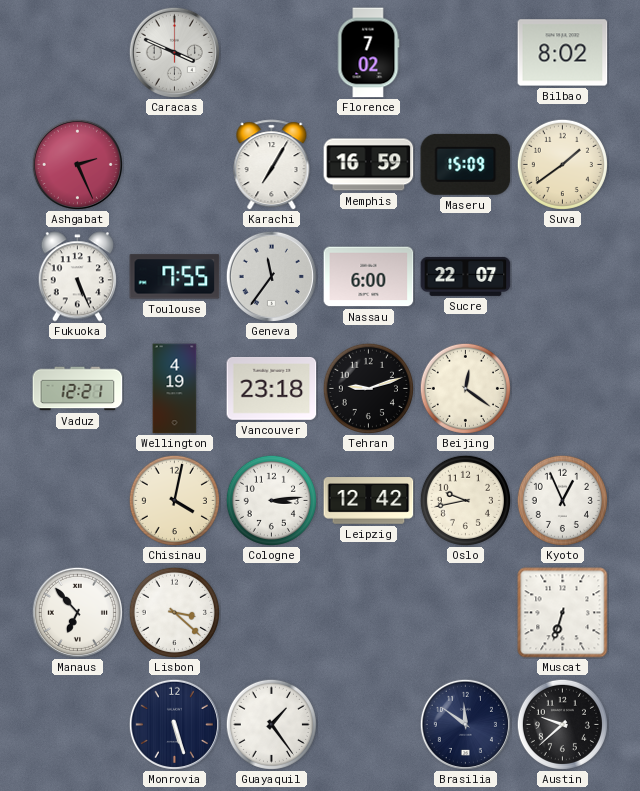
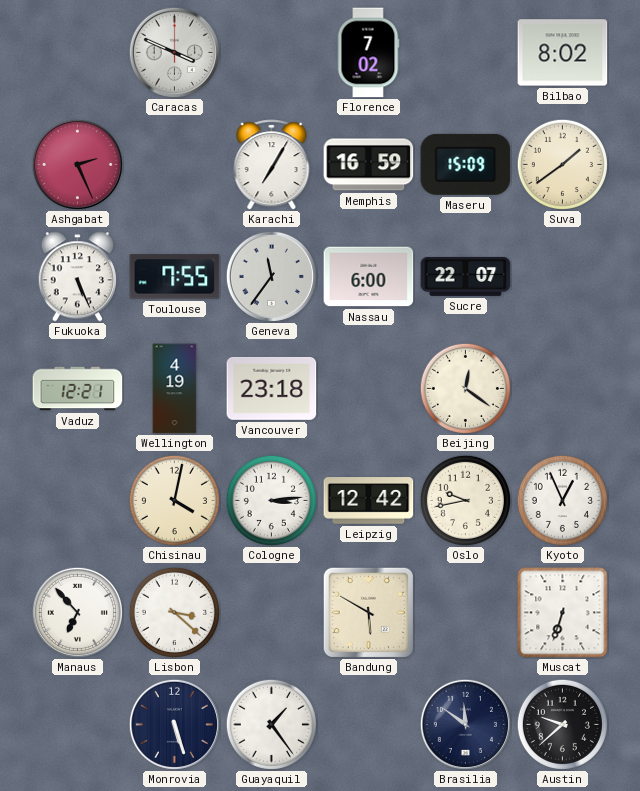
Tehran: 9:12 -> none (368, 388)
Bandung: none -> 5:50 (368, 612)
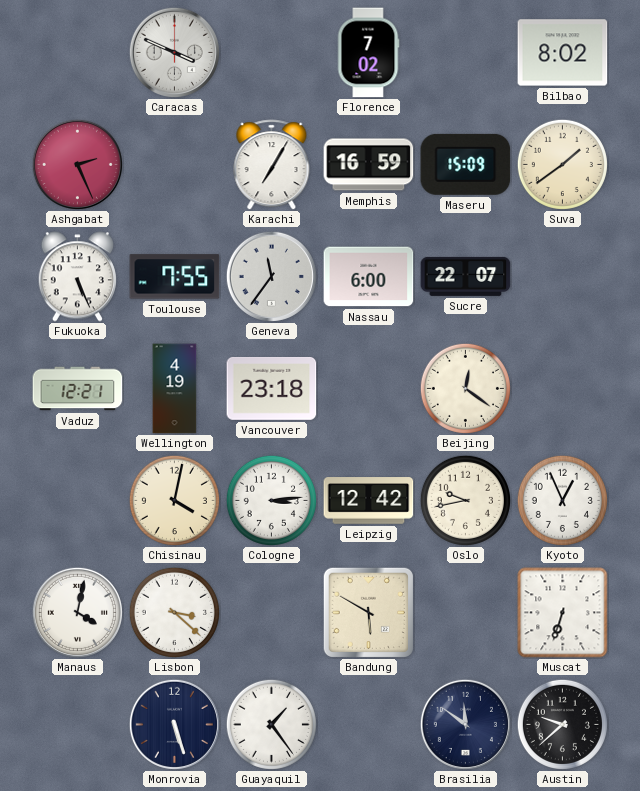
Manaus: 6:53 -> 4:02 (77, 612)
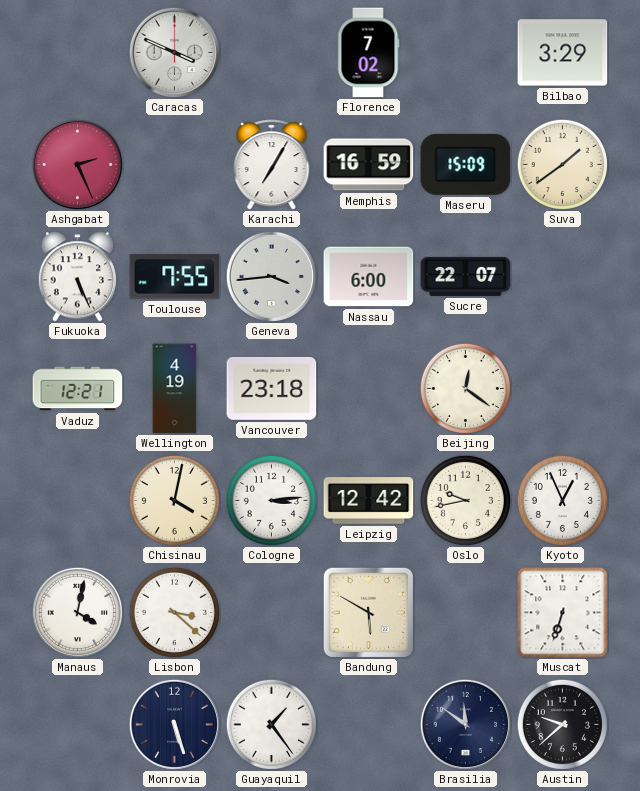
Bilbao: 8:02 -> 3:29 (563, 53)
Geneva: 11:36 -> 3:44 (271, 276)
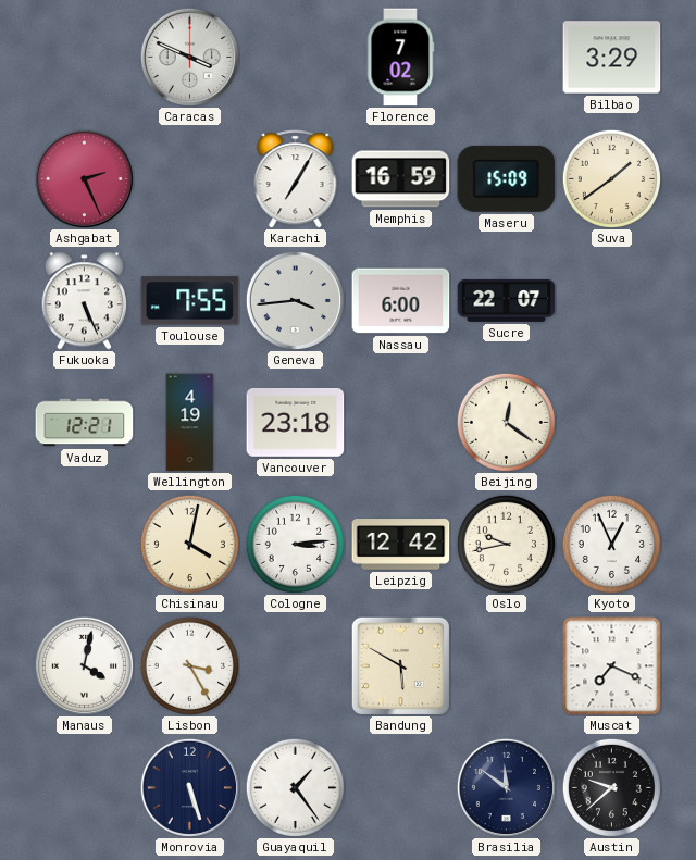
Lisbon: 3:22 -> 3:25 (189, 665)
Muscat: 6:33 -> 7:19 (612, 666)
